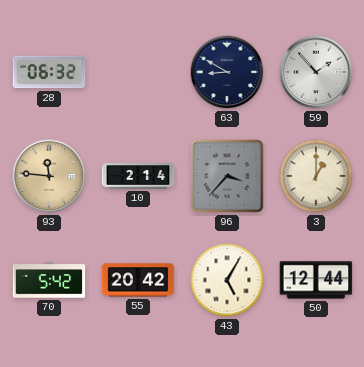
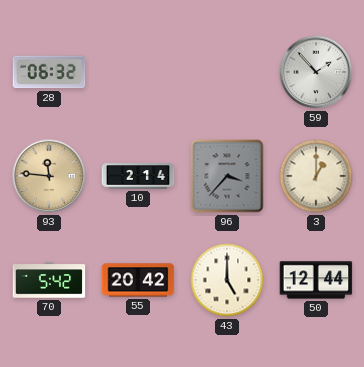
63: 8:50 -> none (227, 72)
43: 5:05 -> 5:00 (227, 280)
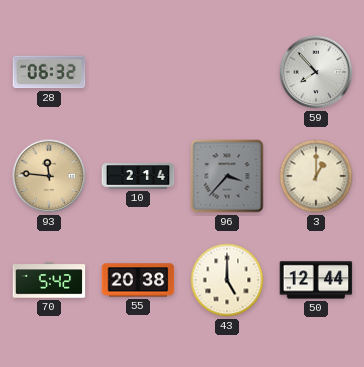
59: 1:53 -> 7:53 (316, 72)
55: 20:42 -> 20:38 (138, 280)
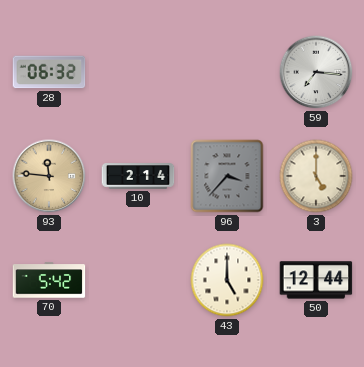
59: 7:53 -> 7:16 (316, 72)
3: 1:00 -> 5:00 (316, 176)
55: 20:38 -> none (138, 280)
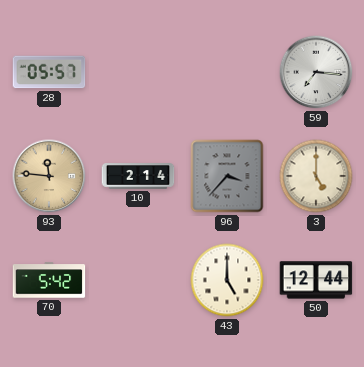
28: 06:32 -> 05:57 (49, 72)
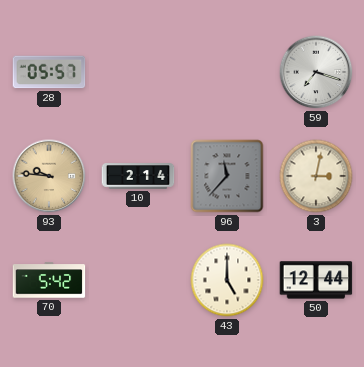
59: 7:16 -> 7:18 (316, 72)
93: 11:46 -> 9:46 (49, 176)
96: 3:37 -> 11:37 (227, 176)
3: 5:00 -> 3:02 (316, 176)
